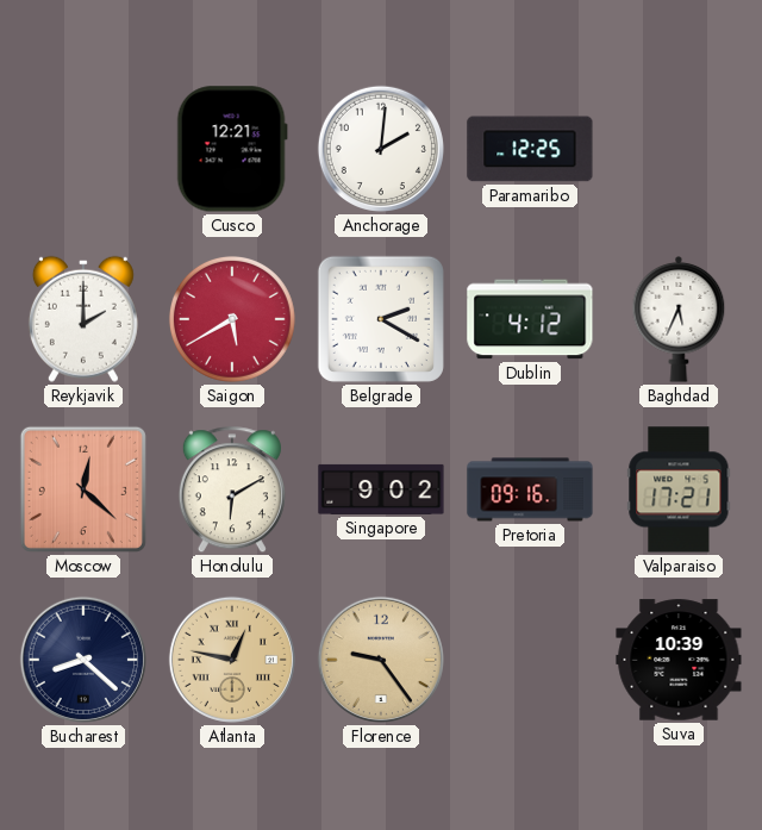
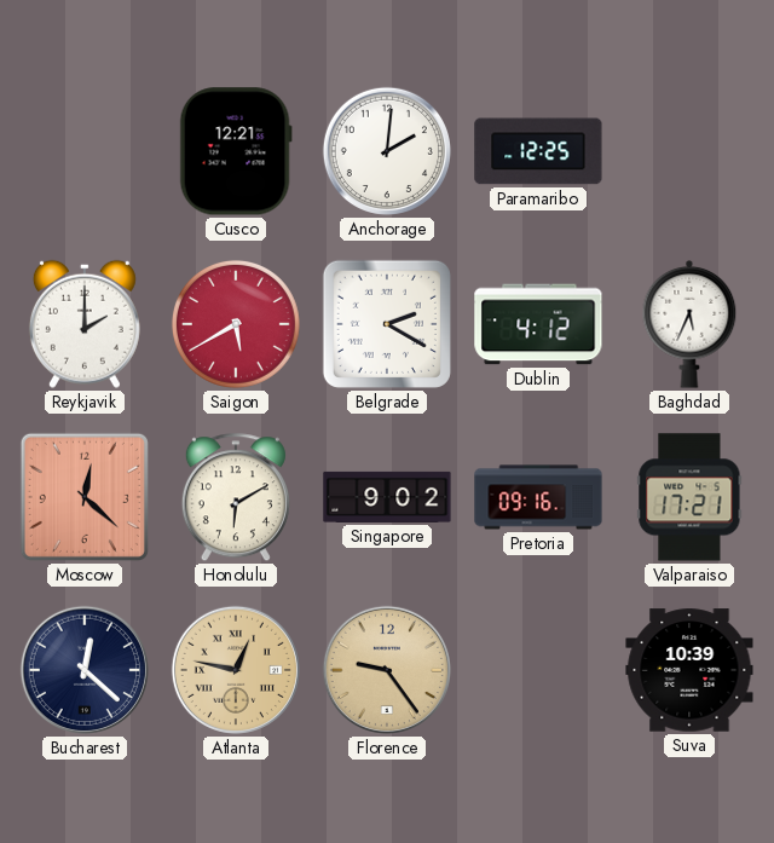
Bucharest: 8:22 -> 12:22 (85, 670)
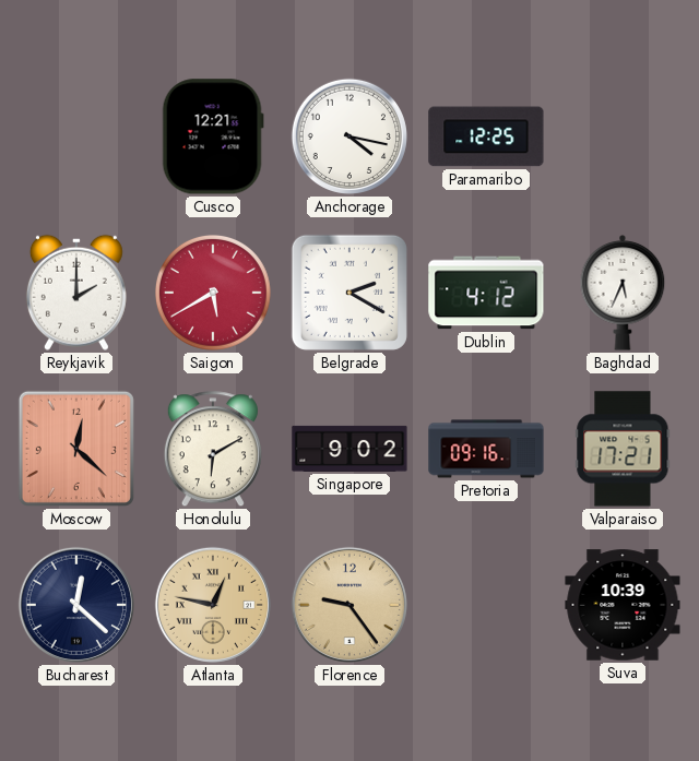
Anchorage: 2:01 -> 4:17 (349, 136)
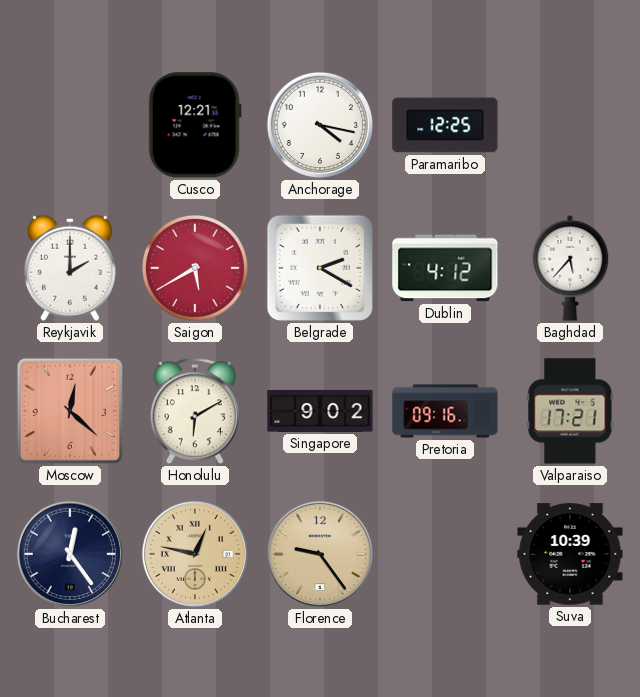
Baghdad: 5:34 -> 5:37 (570, 269)
Bucharest: 12:22 -> 12:24 (70, 554)
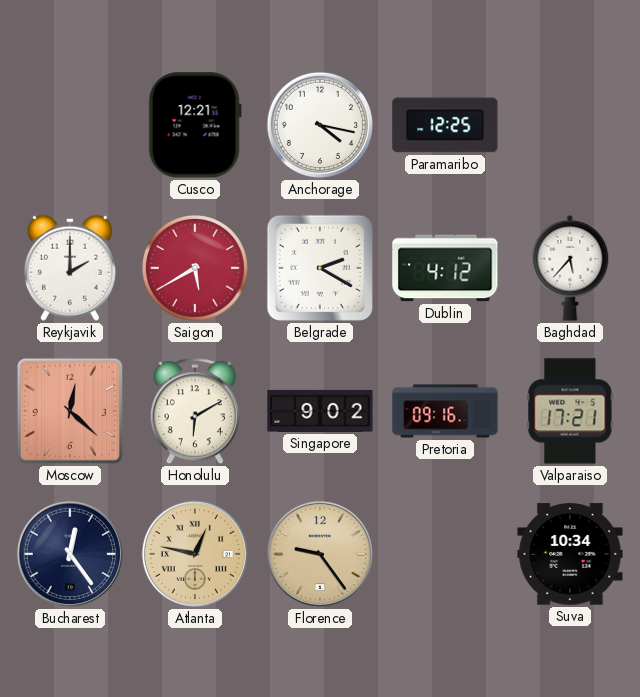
Suva: 10:39 -> 10:34 (570, 554)
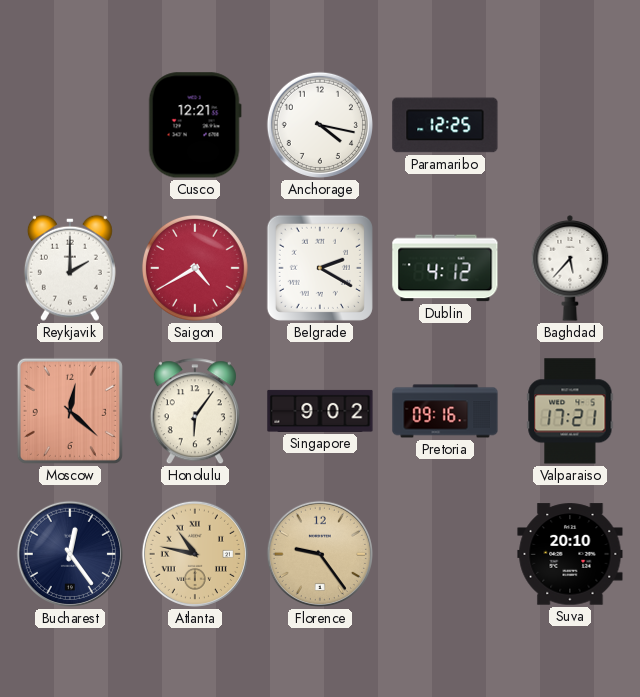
Saigon: 5:40 -> 4:40 (195, 268)
Honolulu: 6:10 -> 6:06 (195, 412)
Atlanta: 12:47 -> 10:47 (195, 554)
Suva: 10:34 -> 20:10 (570, 554)
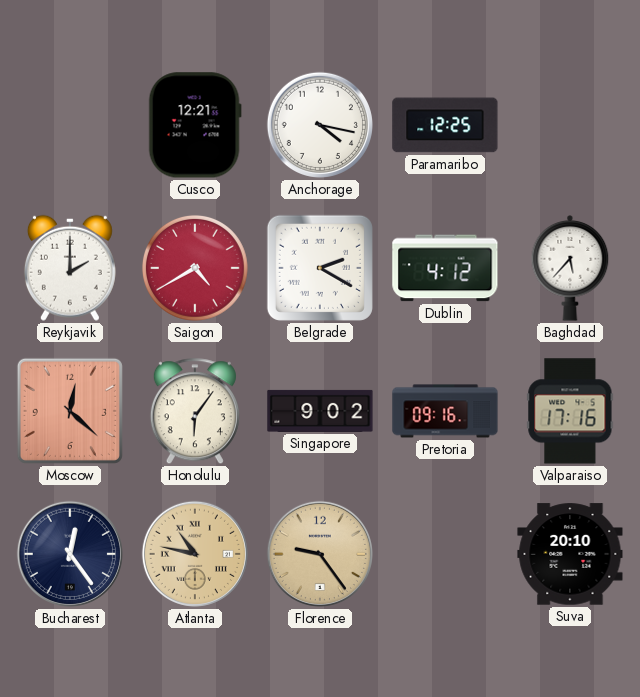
Valparaiso: 17:21 -> 17:16 (570, 411)
